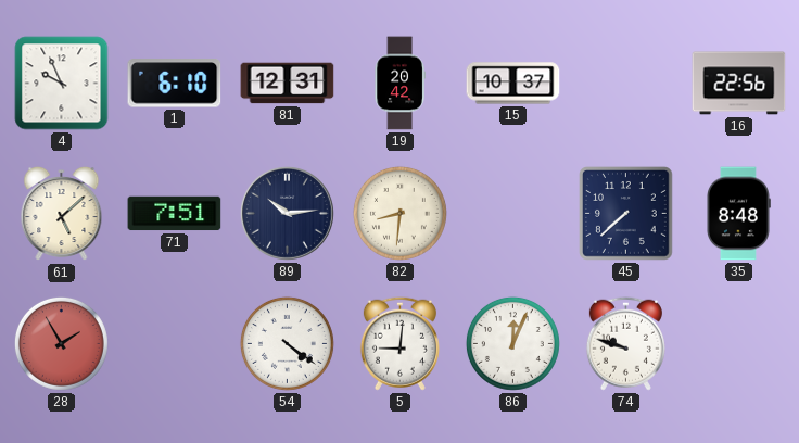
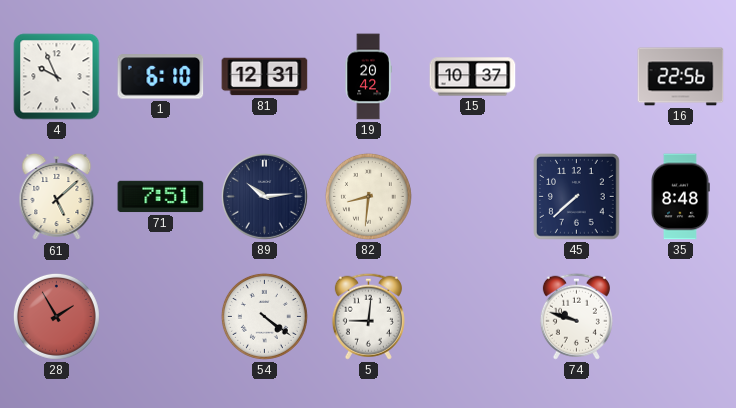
86: 12:04 -> none (512, 343)
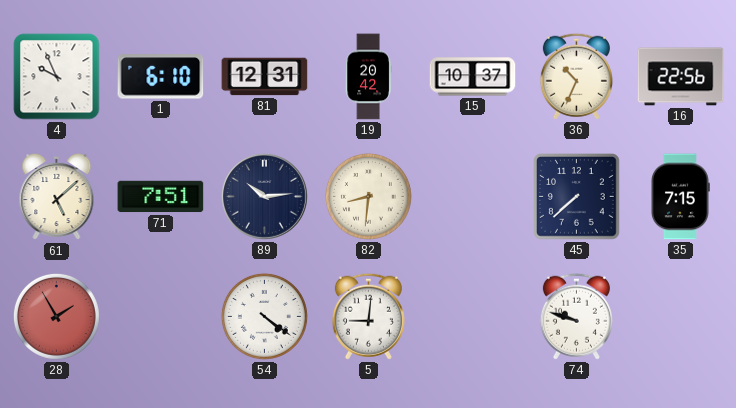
36: none -> 10:34 (576, 76)
35: 8:48 -> 7:15 (681, 197)
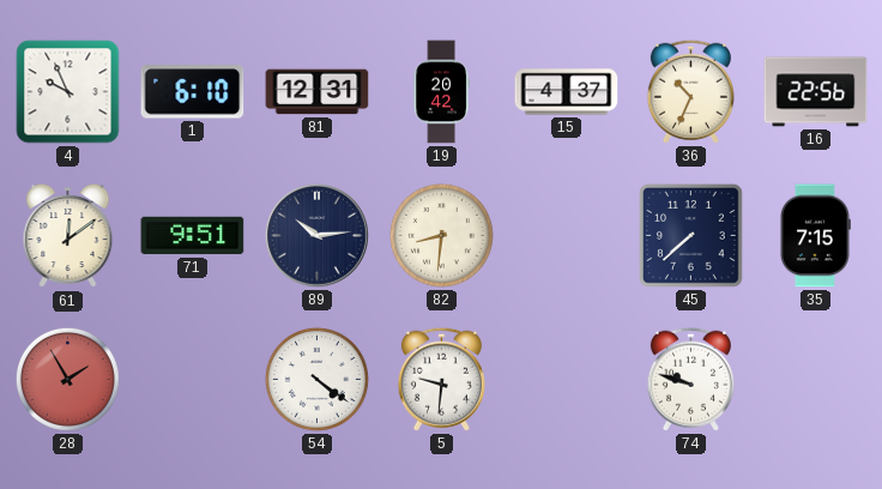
15: 10:37 -> 4:37 (567, 92)
61: 5:08 -> 12:09 (68, 236)
71: 7:51 -> 9:51 (193, 236)
5: 9:01 -> 9:31 (441, 379)
